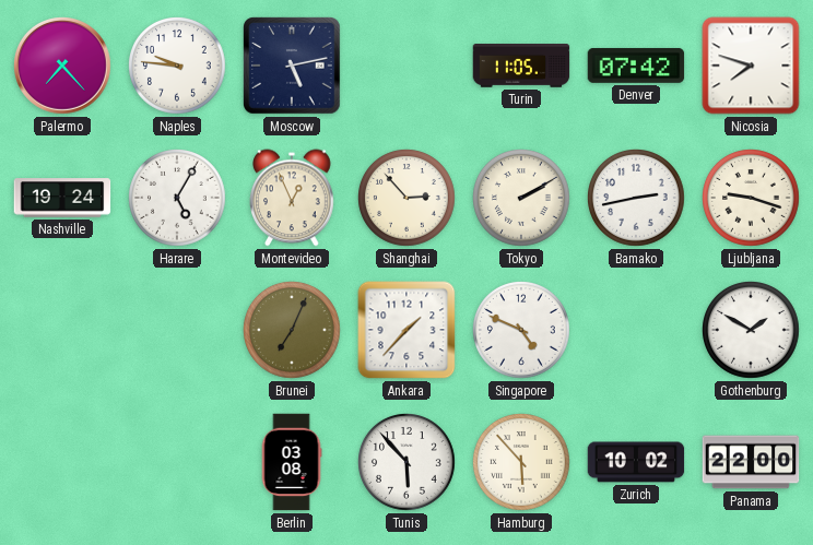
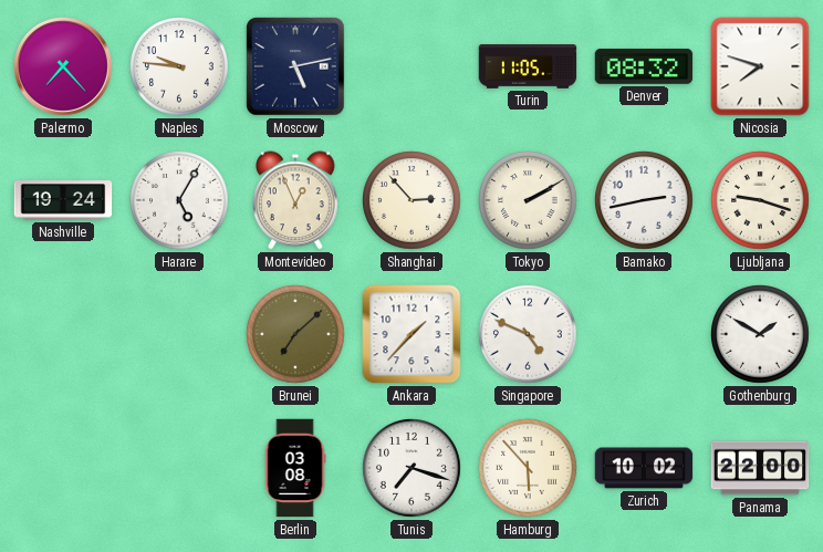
Denver: 07:42 -> 08:32 (644, 66)
Brunei: 7:04 -> 7:08 (296, 335)
Tunis: 5:53 -> 7:18 (413, 469)
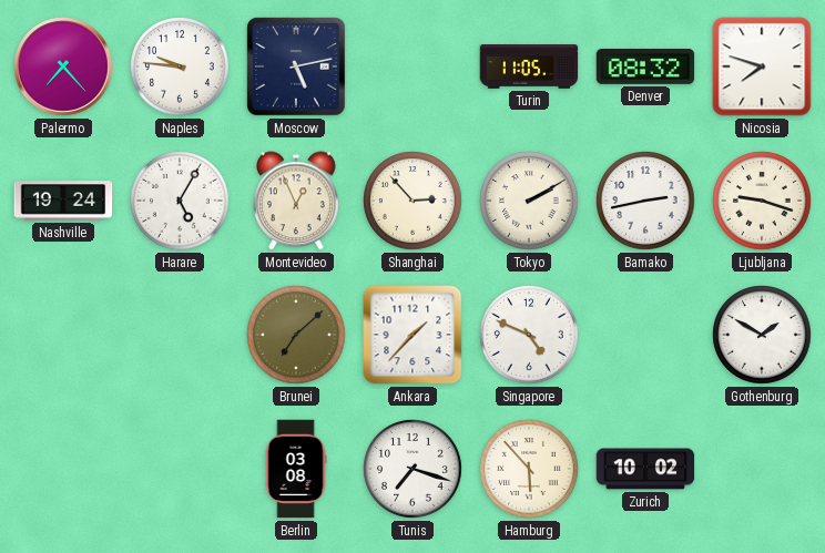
Panama: 22:00 -> none (760, 468)
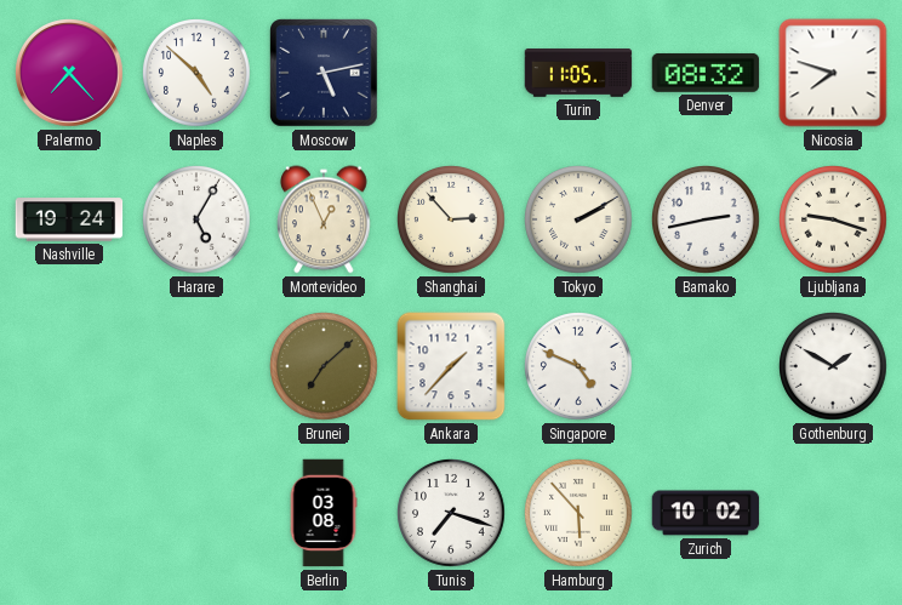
Naples: 9:46 -> 4:52 (198, 74)
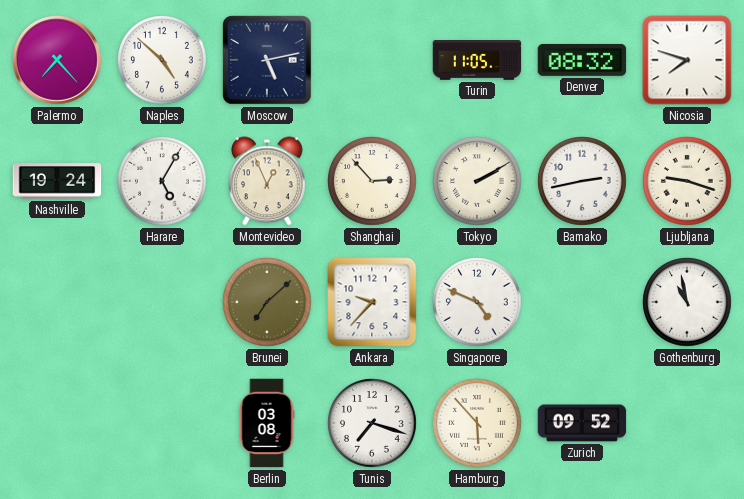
Ankara: 1:37 -> 9:37 (372, 302)
Gothenburg: 1:50 -> 10:58 (688, 303)
Zurich: 10:02 -> 09:52 (582, 423)
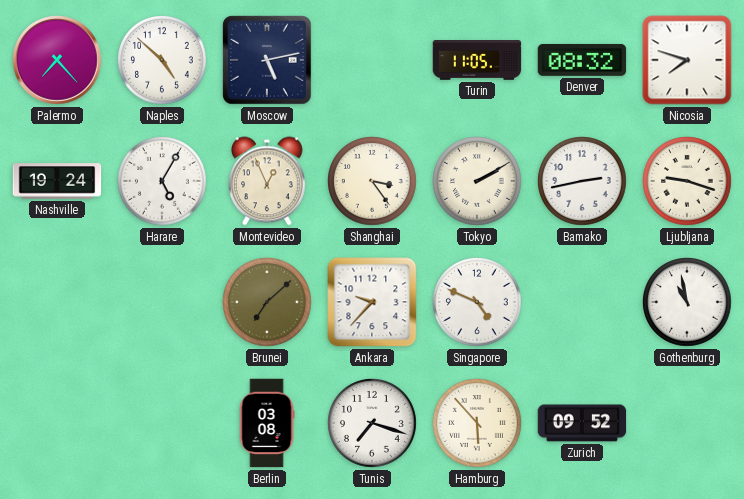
Shanghai: 2:53 -> 3:24 (373, 182)
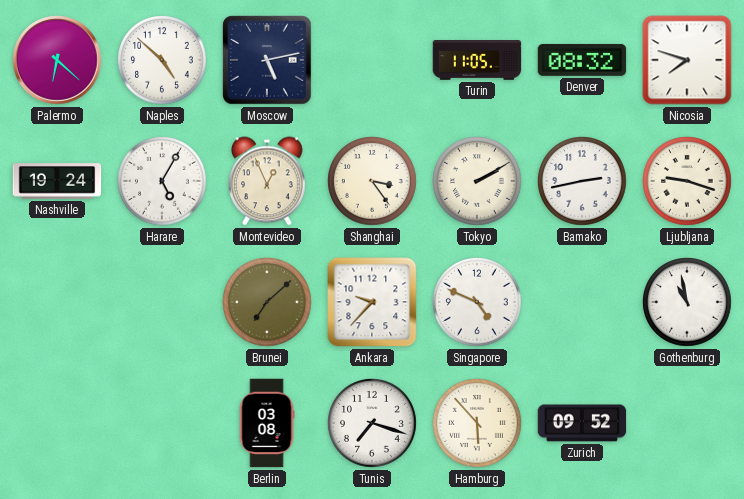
Palermo: 7:23 -> 6:22 (58, 61)
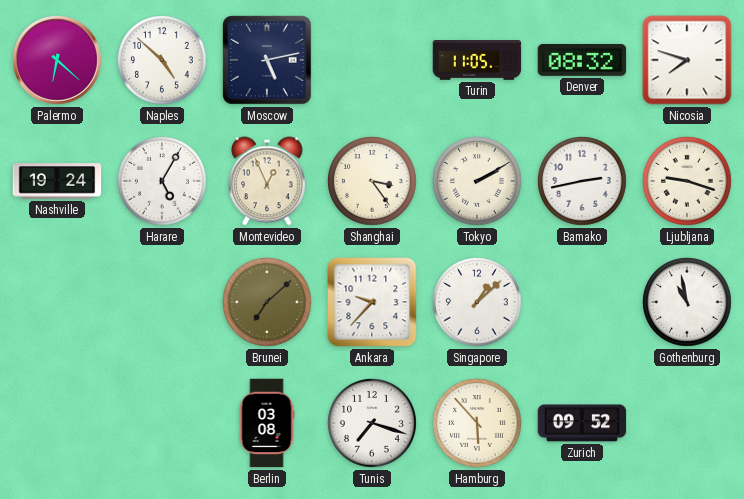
Singapore: 4:49 -> 1:08 (478, 303)
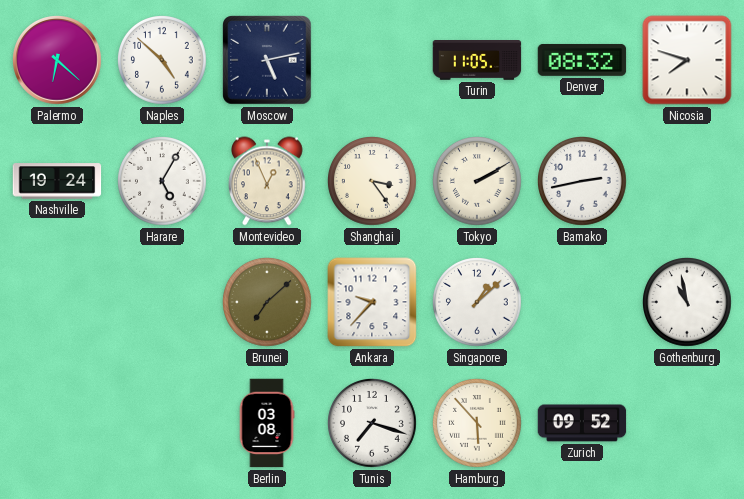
Ljubljana: 9:18 -> none (688, 182)
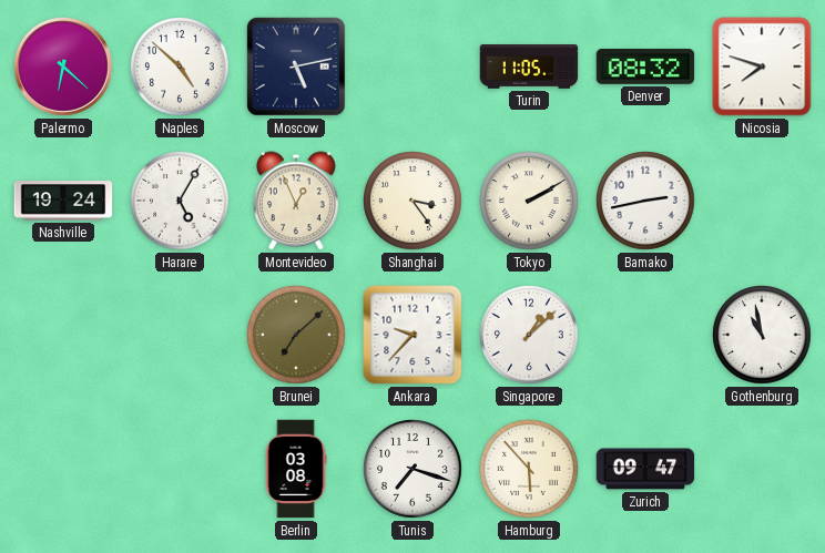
Zurich: 09:52 -> 09:47 (645, 469)
